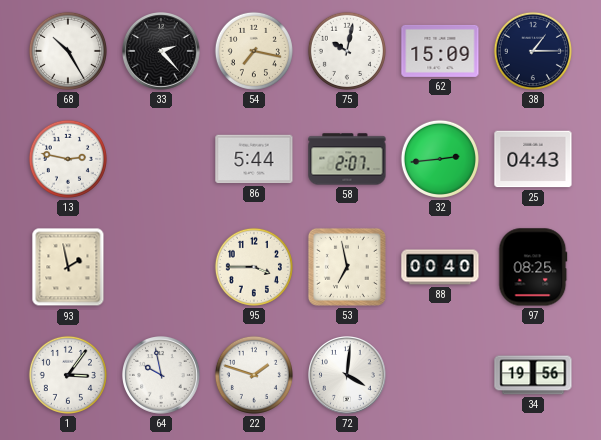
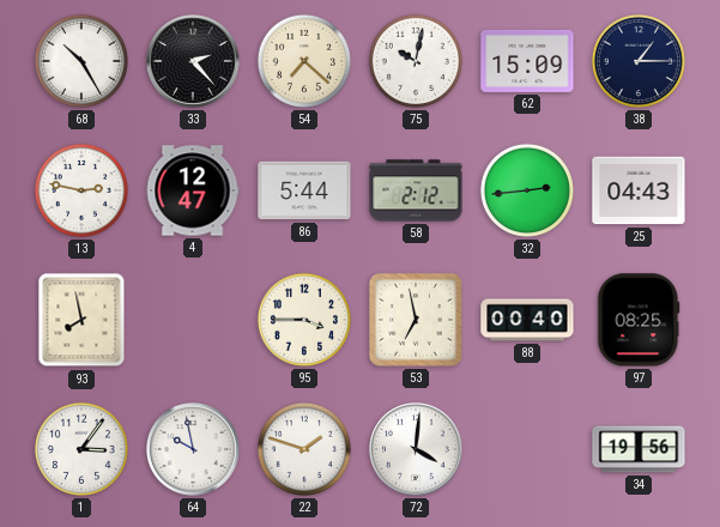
54: 7:17 -> 7:22 (304, 61)
4: none -> 12:47 (193, 190)
58: 2:07 -> 2:12 (416, 190)
93: 1:58 -> 7:58 (81, 320)
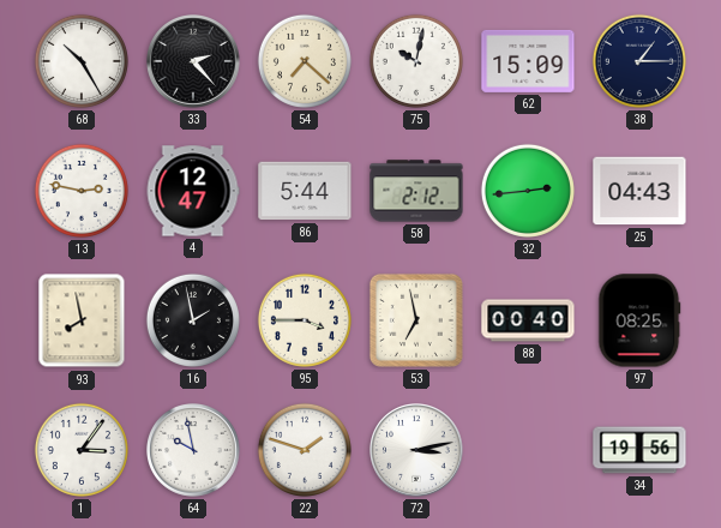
16: none -> 1:58 (193, 320)
72: 4:01 -> 3:13 (417, 451)
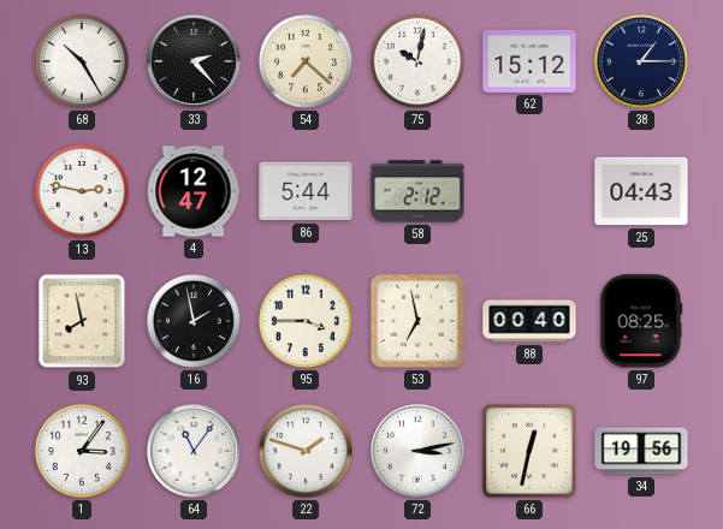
62: 15:09 -> 15:12 (529, 61)
32: 2:44 -> none (528, 191)
64: 9:58 -> 11:06 (195, 452)
66: none -> 12:32 (529, 451)
